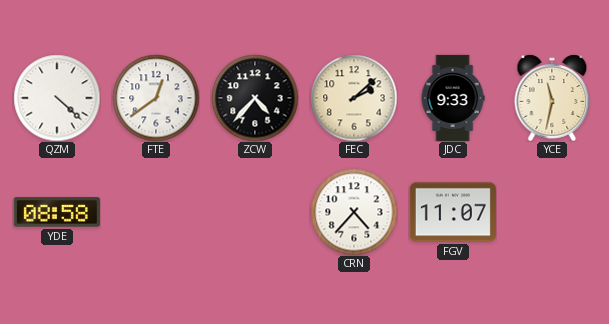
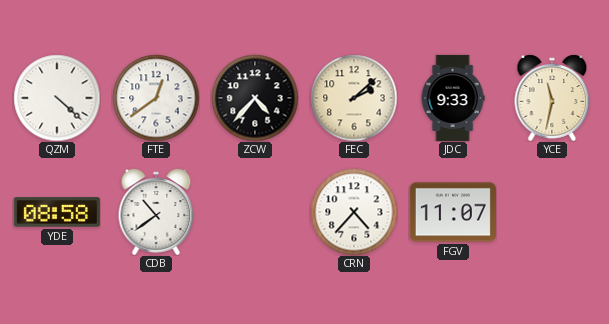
CDB: none -> 10:39 (156, 212)
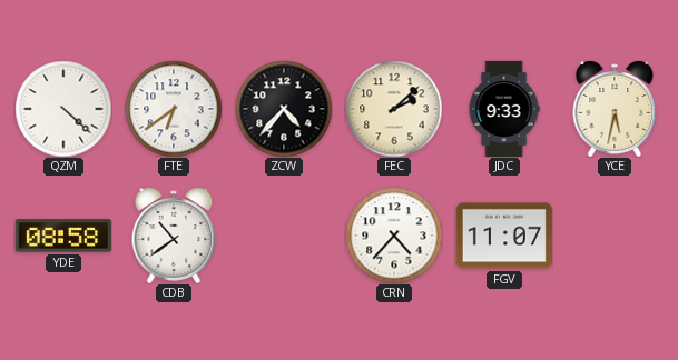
FTE: 12:39 -> 6:39 (174, 109)
YCE: 11:32 -> 5:32 (615, 109)
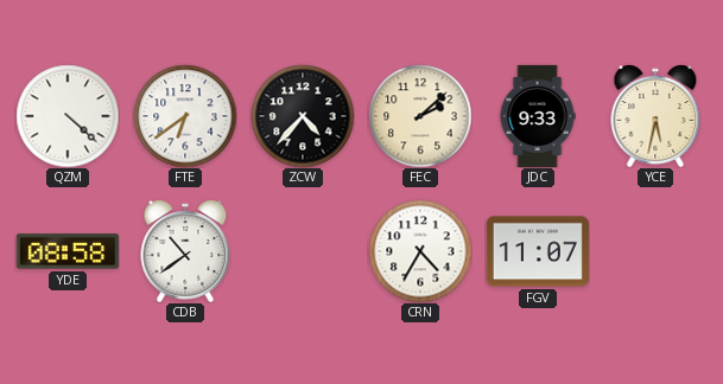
CRN: 4:37 -> 4:35 (420, 251)
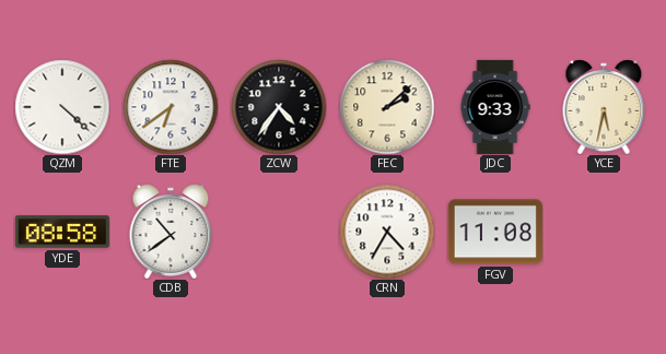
ZCW: 4:37 -> 4:36 (279, 107)
FGV: 11:07 -> 11:08 (495, 232)
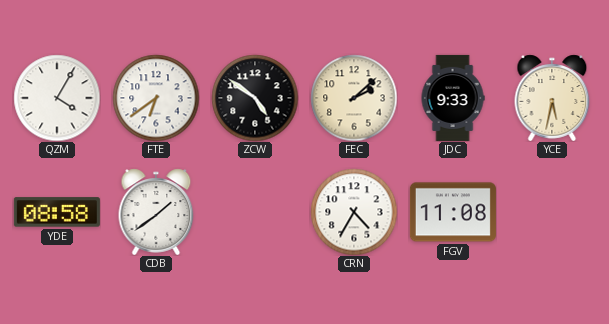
QZM: 4:22 -> 4:05 (57, 98)
ZCW: 4:36 -> 4:51 (255, 98)
CDB: 10:39 -> 1:39 (156, 212)
